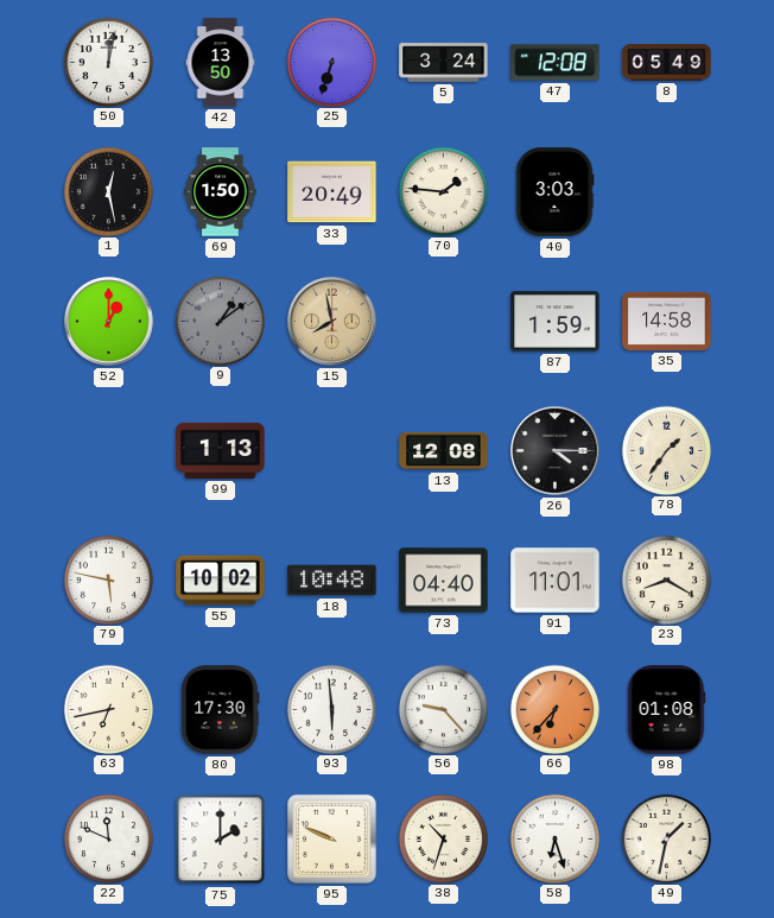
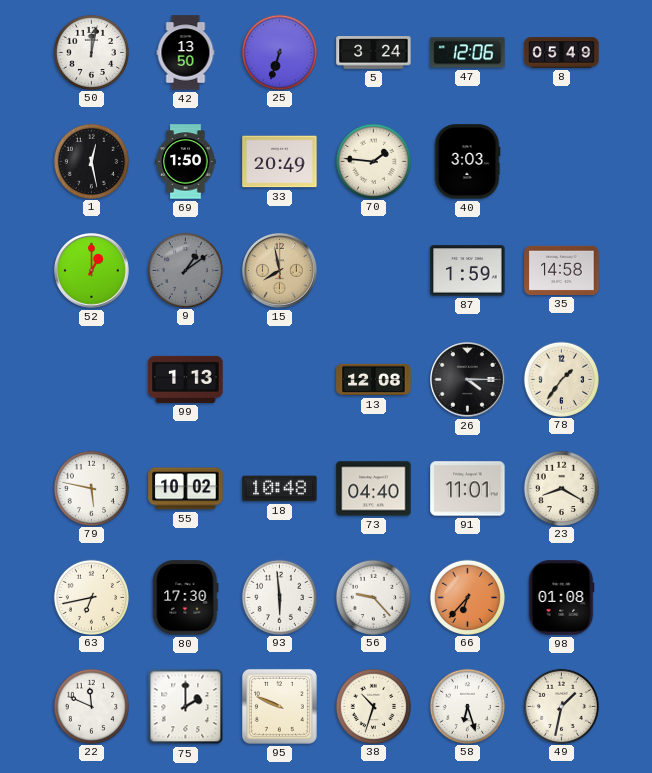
47: 12:08 -> 12:06 (468, 53)
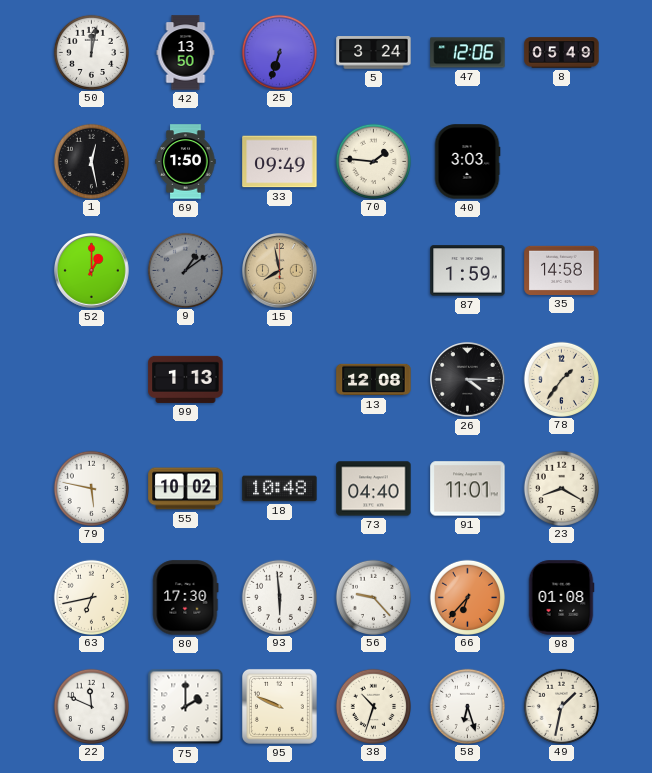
33: 20:49 -> 09:49 (280, 162)
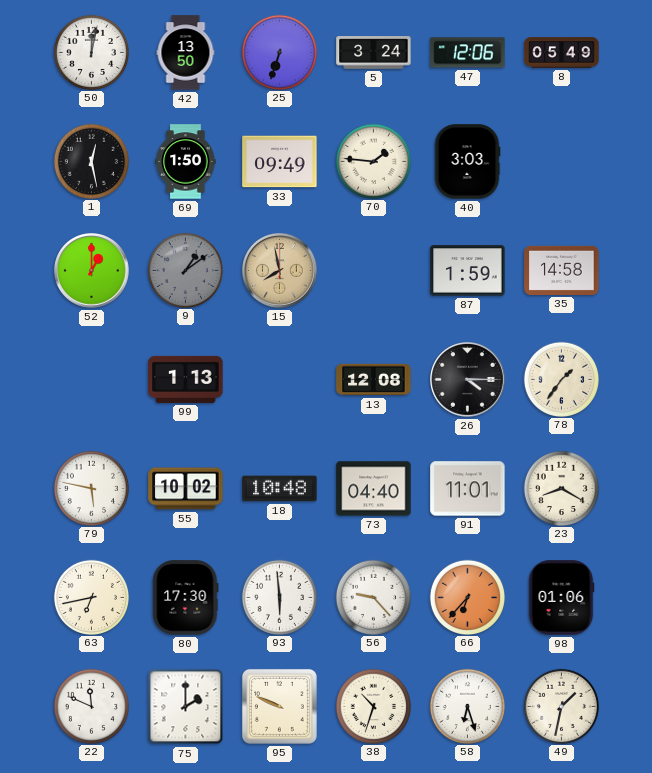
98: 01:08 -> 01:06 (561, 598)
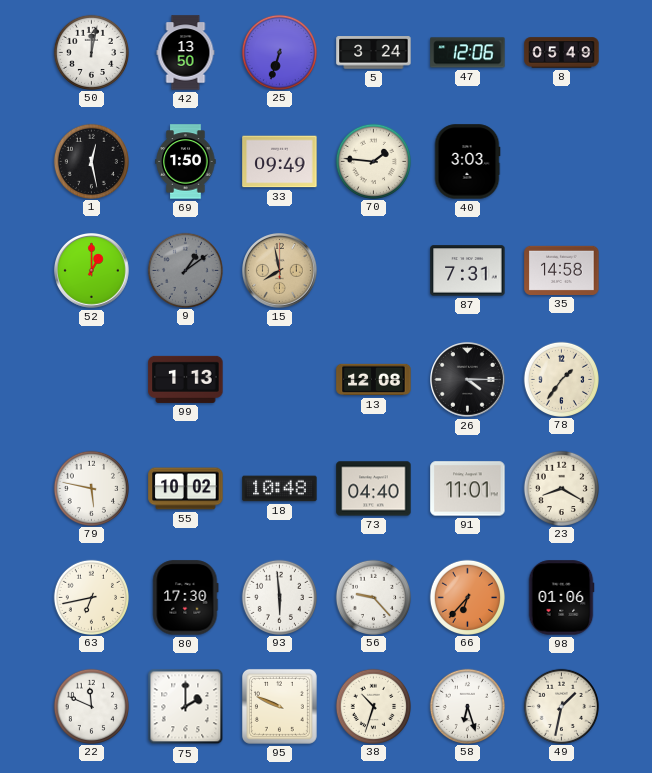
87: 1:59 -> 7:31 (468, 271)
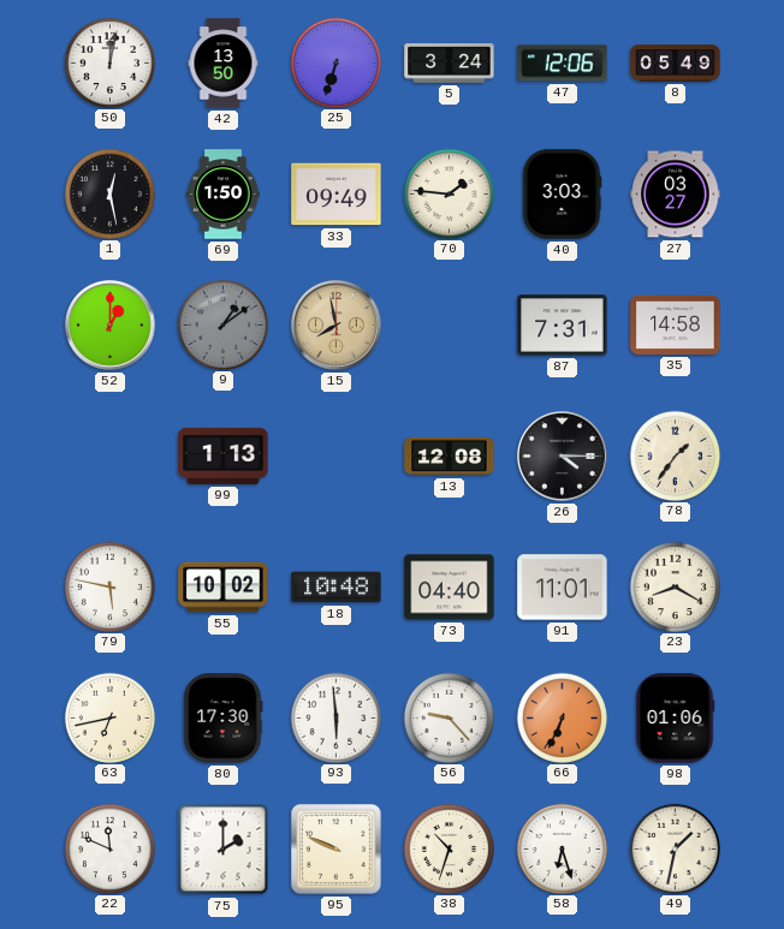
27: none -> 03:27 (676, 195)
66: 6:37 -> 6:34 (562, 717)
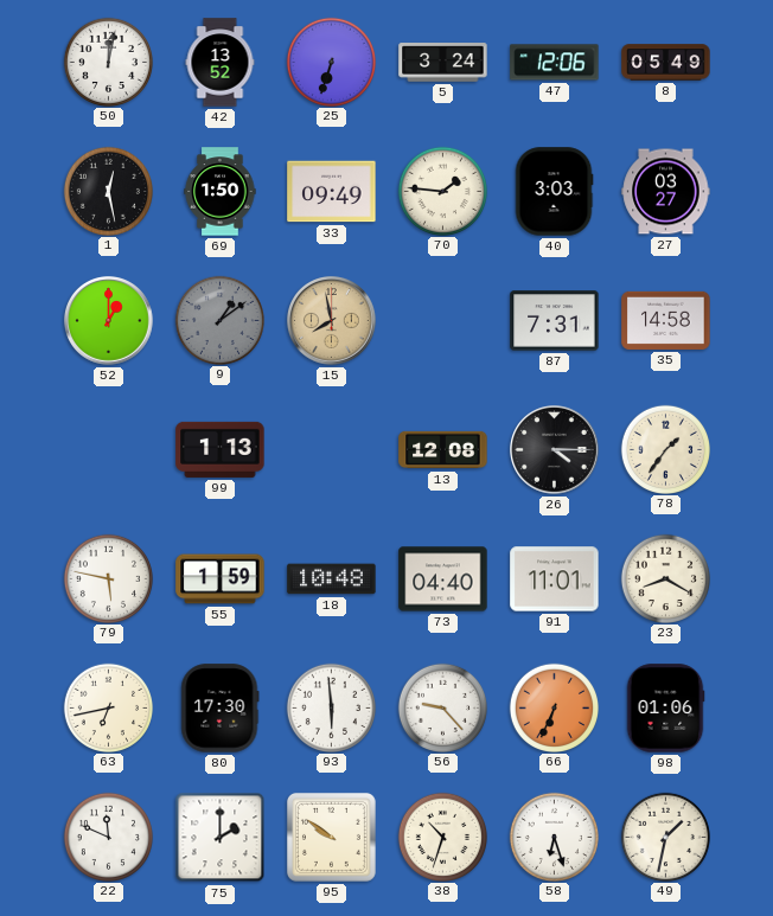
42: 13:50 -> 13:52 (221, 63)
55: 10:02 -> 1:59 (221, 579)
95: 9:49 -> 9:51 (331, 837)
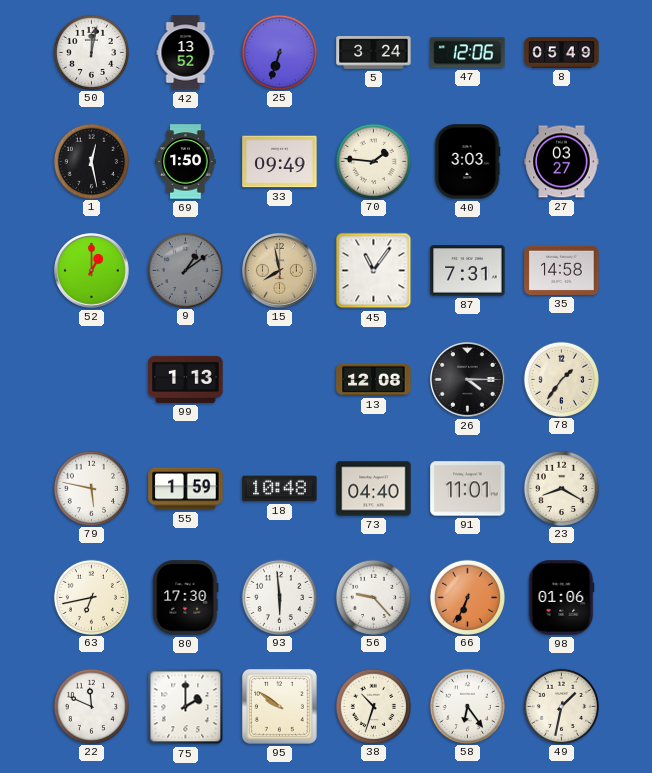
45: none -> 11:06 (374, 271)
58: 6:27 -> 6:24 (467, 706)
